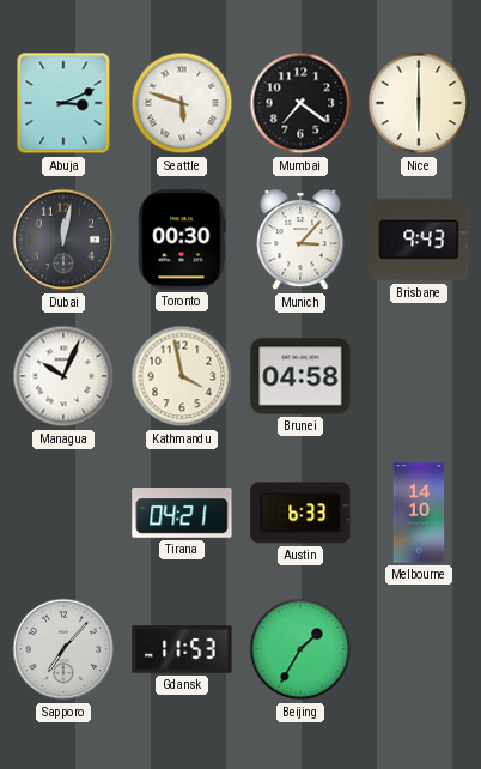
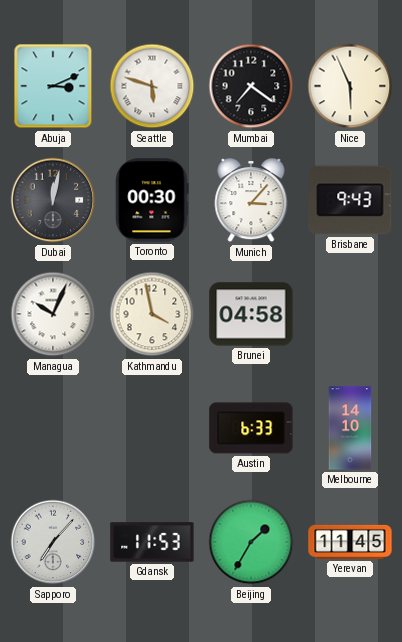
Nice: 6:00 -> 5:56 (350, 86)
Tirana: 04:21 -> none (182, 514)
Yerevan: none -> 11:45 (350, 542)
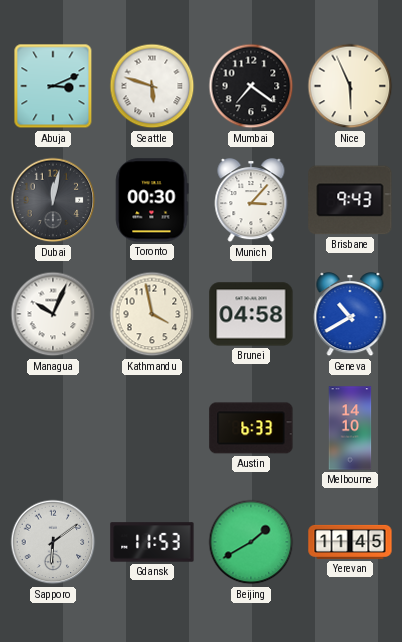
Geneva: none -> 10:40 (350, 315)
Sapporo: 7:07 -> 6:09 (53, 542)
Beijing: 1:35 -> 1:40 (251, 542)
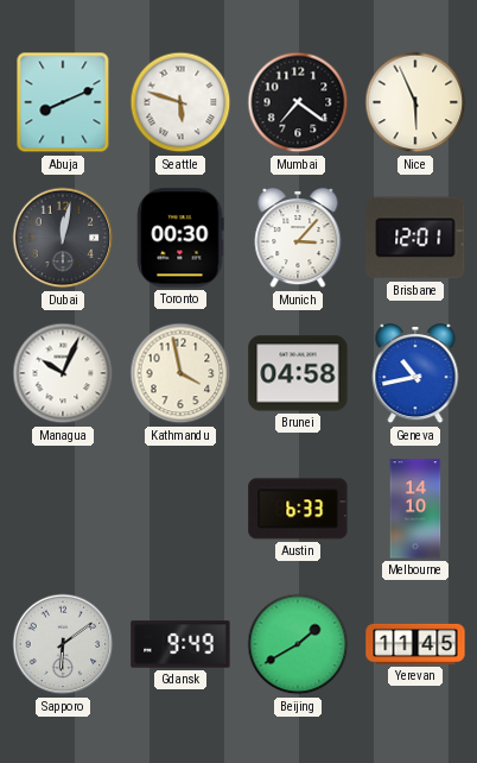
Abuja: 3:11 -> 8:11 (63, 102)
Brisbane: 9:43 -> 12:01 (415, 238)
Geneva: 10:40 -> 10:43 (415, 374)
Gdansk: 11:53 -> 9:49 (180, 644)
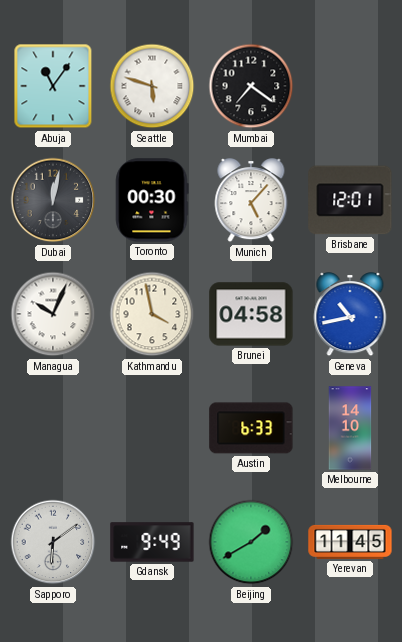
Abuja: 8:11 -> 11:06 (53, 86)
Nice: 5:56 -> none (415, 102)
Munich: 3:07 -> 5:07 (251, 201)
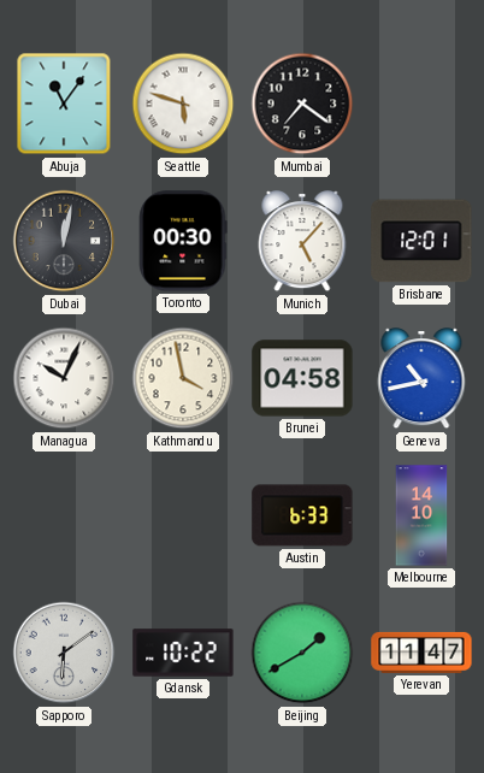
Gdansk: 9:49 -> 10:22 (183, 653)
Yerevan: 11:45 -> 11:47 (421, 653)
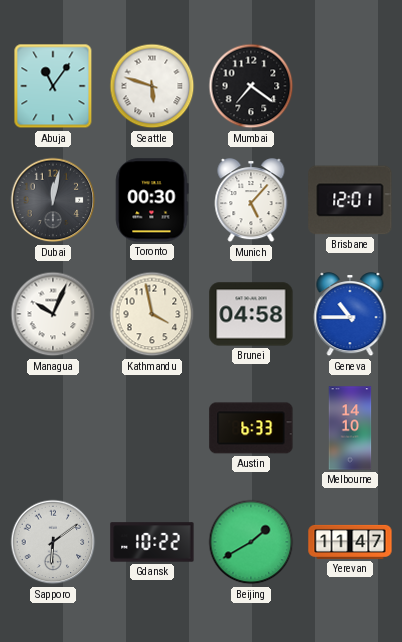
Geneva: 10:43 -> 10:45 (350, 315)
